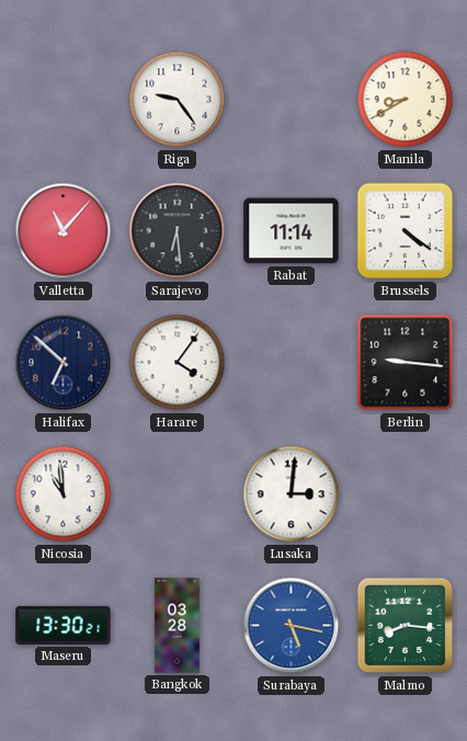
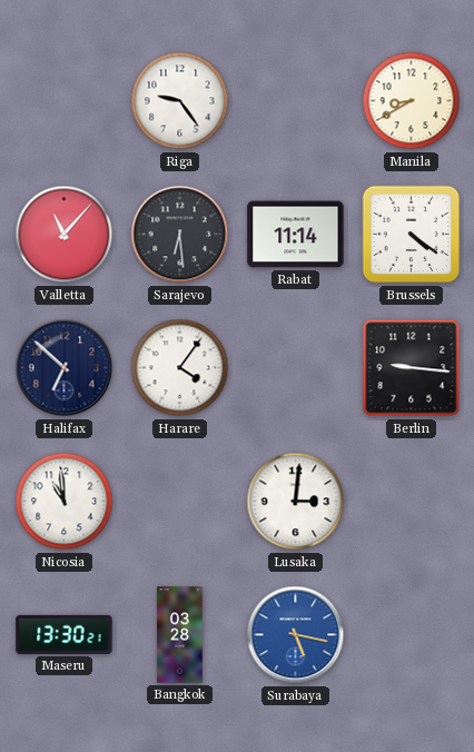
Malmo: 8:16 -> none (406, 626)
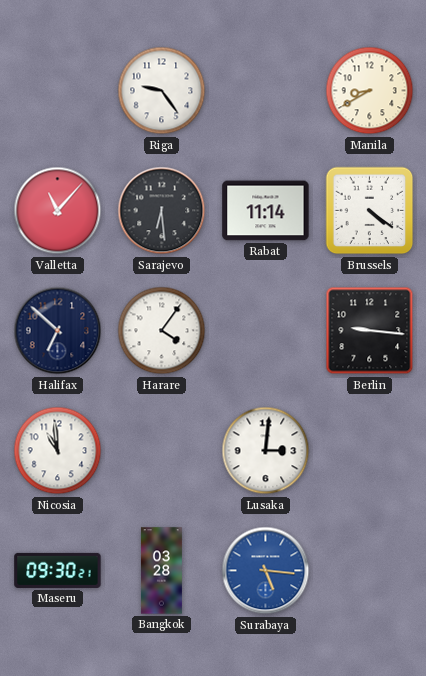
Maseru: 13:30 -> 09:30 (58, 570)
Surabaya: 5:17 -> 5:16 (266, 571)
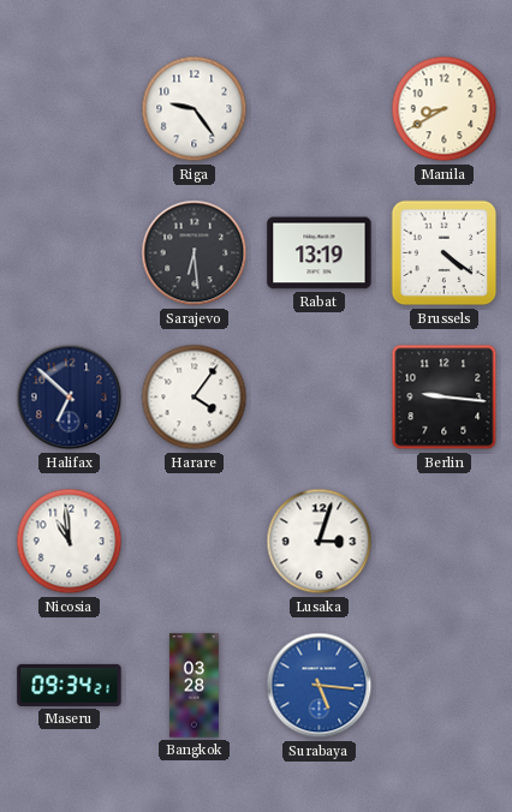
Valletta: 11:07 -> none (58, 211)
Rabat: 11:14 -> 13:19 (320, 253)
Lusaka: 3:01 -> 3:03 (320, 542)
Maseru: 09:30 -> 09:34 (70, 685)
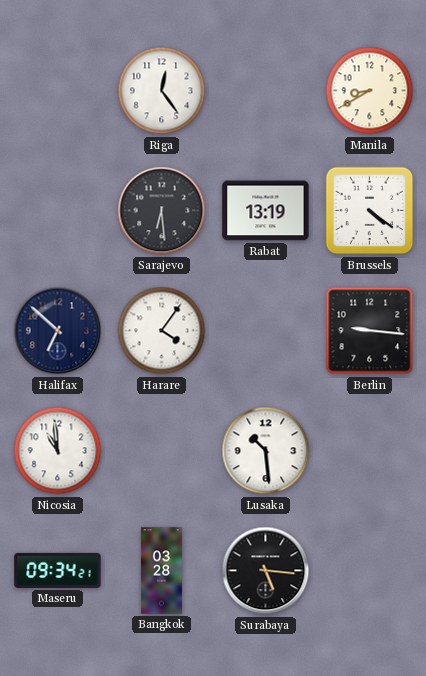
Riga: 9:24 -> 12:24 (162, 91)
Lusaka: 3:03 -> 10:29 (266, 451)
Surabaya dial: blue -> black (266, 571)
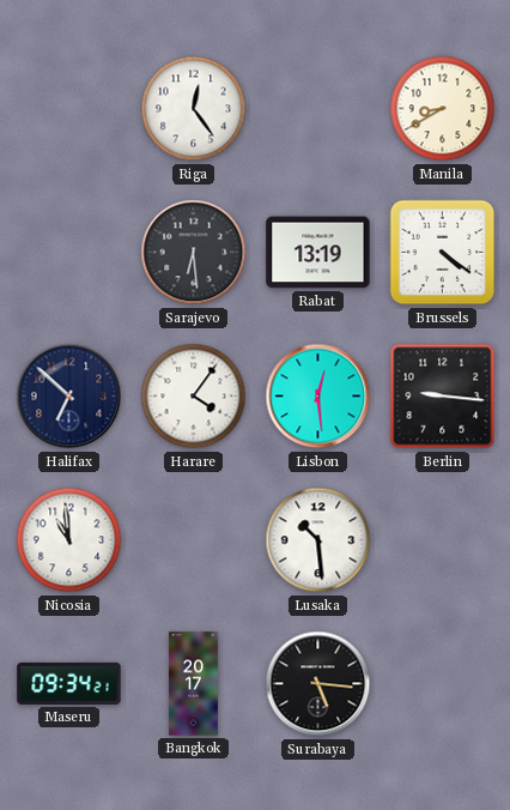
Lisbon: none -> 12:29 (318, 397)
Bangkok: 03:28 -> 20:17 (193, 684)
